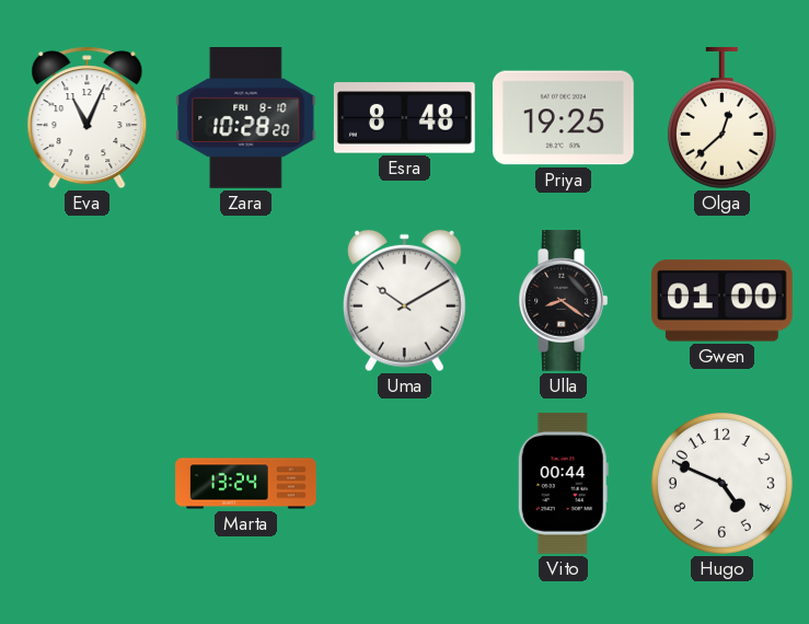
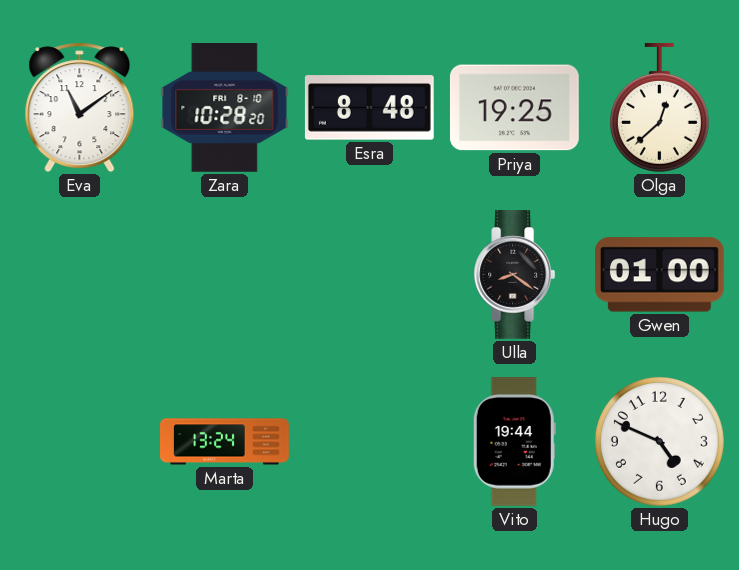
Eva: 11:04 -> 11:09 (80, 108)
Uma: 10:10 -> none (404, 301)
Vito: 00:44 -> 19:44 (514, 442)
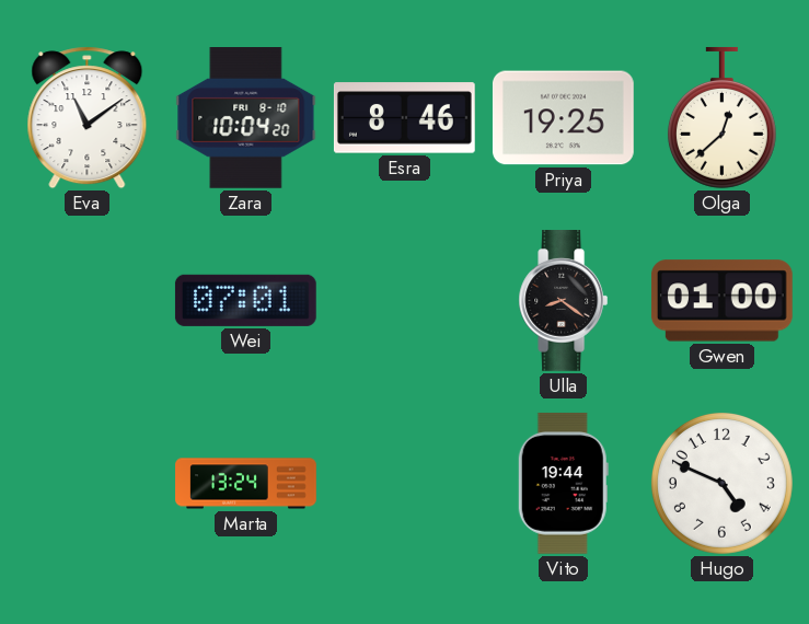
Zara: 10:28 -> 10:04 (246, 118)
Esra: 8:48 -> 8:46 (404, 118)
Wei: none -> 07:01 (245, 300)
